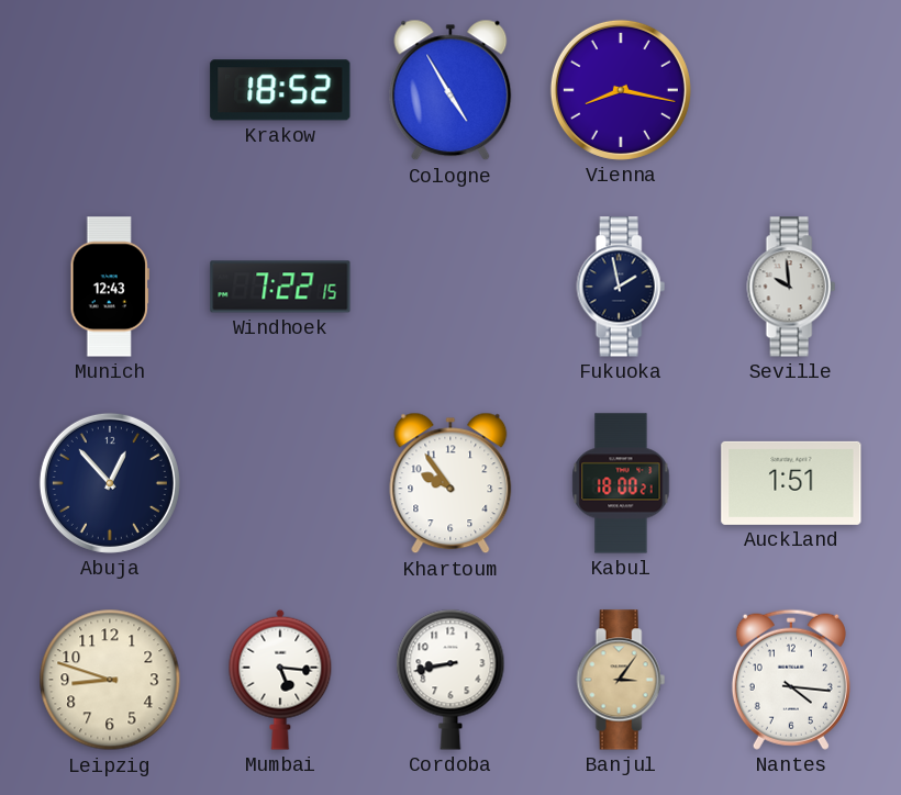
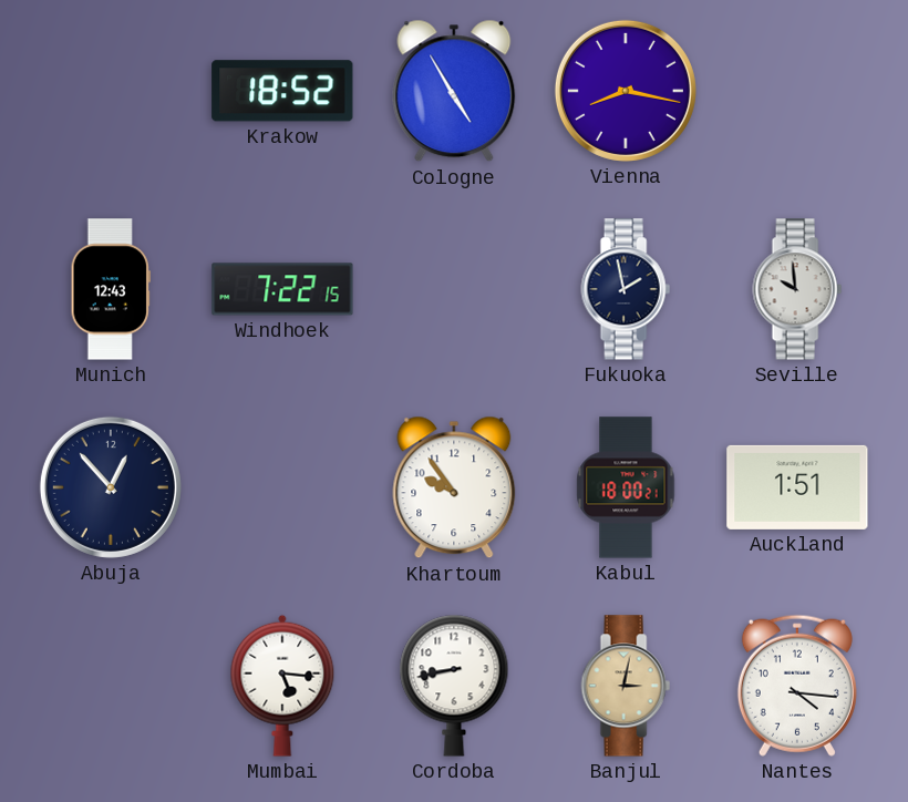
Leipzig: 8:48 -> none (110, 680)
Banjul: 3:06 -> 3:02 (626, 686)
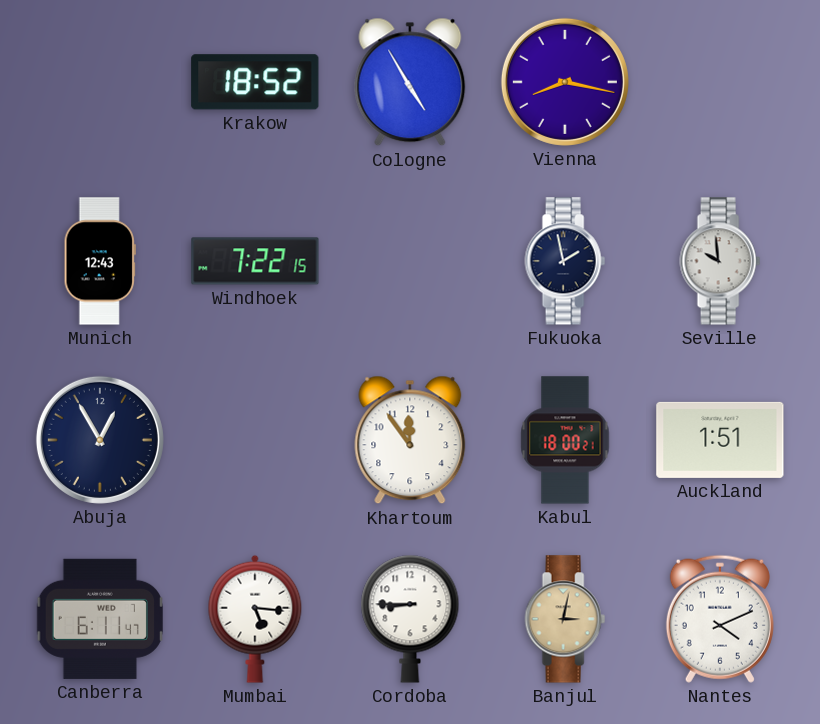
Abuja: 12:53 -> 12:55 (100, 440)
Khartoum: 9:54 -> 11:54 (410, 440)
Canberra: none -> 6:11 (99, 619)
Cordoba: 8:43 -> 8:45 (410, 619)
Nantes: 4:16 -> 4:11 (720, 619)
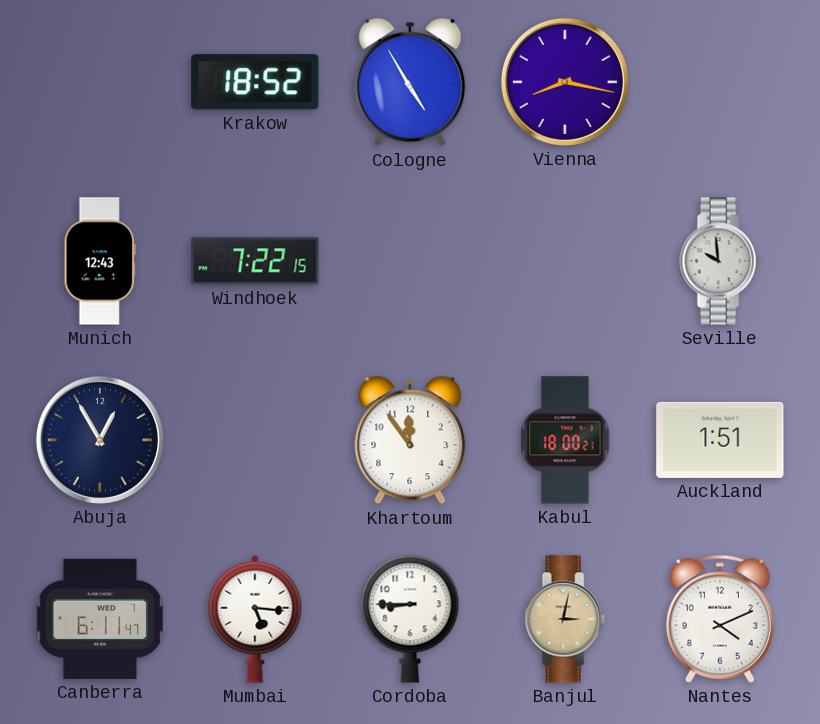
Fukuoka: 1:58 -> none (565, 261)
